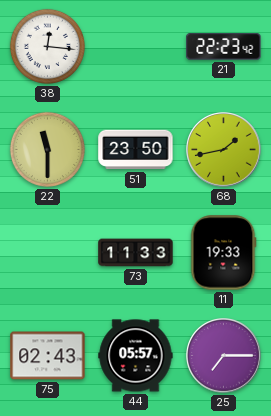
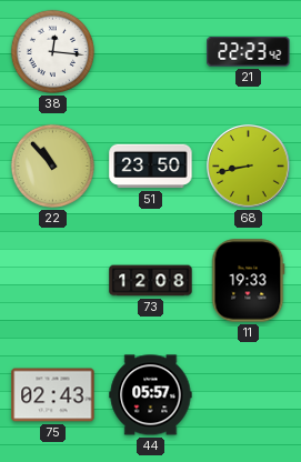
22: 11:30 -> 10:53 (52, 165)
68: 1:43 -> 8:43 (249, 167)
73: 11:33 -> 12:08 (151, 281)
25: 7:15 -> none (224, 356)
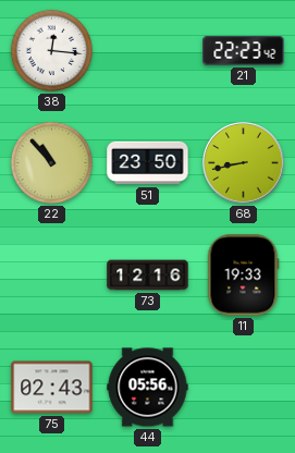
73: 12:08 -> 12:16 (148, 276)
44: 05:57 -> 05:56 (148, 388)
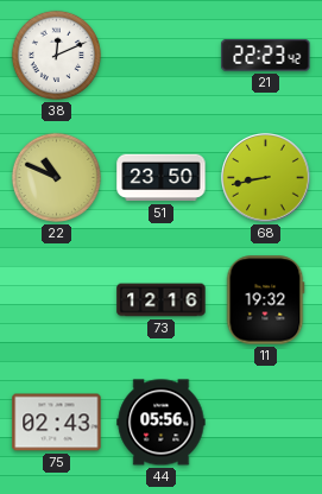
38: 12:16 -> 12:11 (56, 55)
22: 10:53 -> 10:49 (56, 177)
11: 19:33 -> 19:32 (265, 300)
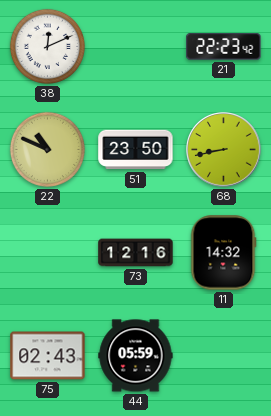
11: 19:32 -> 14:32 (223, 253)
44: 05:56 -> 05:59 (136, 356)
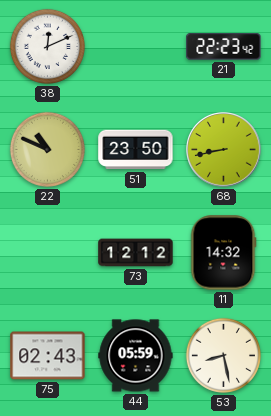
73: 12:16 -> 12:12 (136, 253)
53: none -> 8:28 (223, 355)
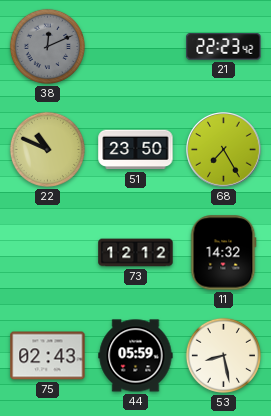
38 dial: white -> grey (47, 46)
68: 8:43 -> 7:25 (224, 150)
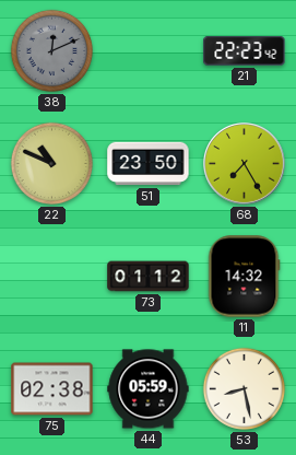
73: 12:12 -> 01:12 (149, 277)
75: 02:43 -> 02:38 (52, 389)
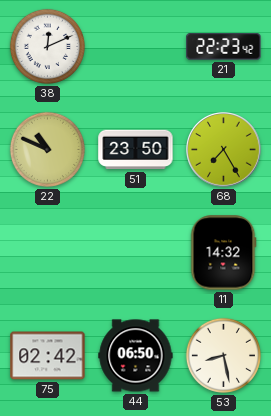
38 dial: grey -> white (47, 46)
73: 01:12 -> none (149, 277)
75: 02:38 -> 02:42 (48, 356)
44: 05:59 -> 06:50 (136, 356)
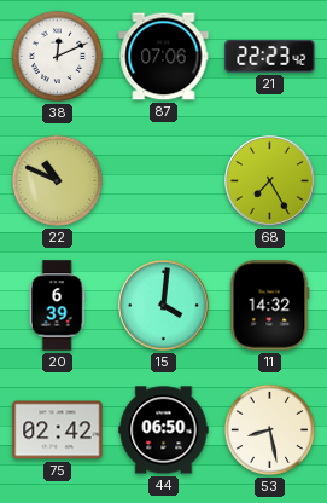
87: none -> 07:06 (164, 57)
51: 23:50 -> none (136, 150)
20: none -> 6:39 (57, 306)
15: none -> 4:01 (164, 306)
